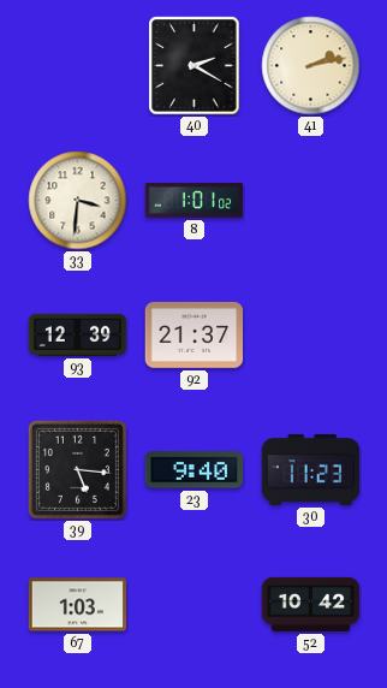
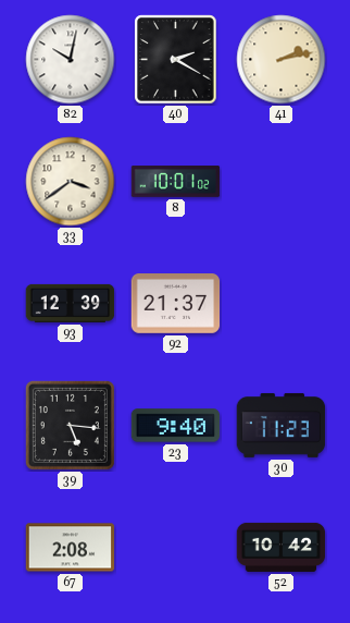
82: none -> 10:02 (71, 60)
33: 3:31 -> 3:39 (71, 182)
8: 1:01 -> 10:01 (176, 182)
67: 1:03 -> 2:08 (71, 548)
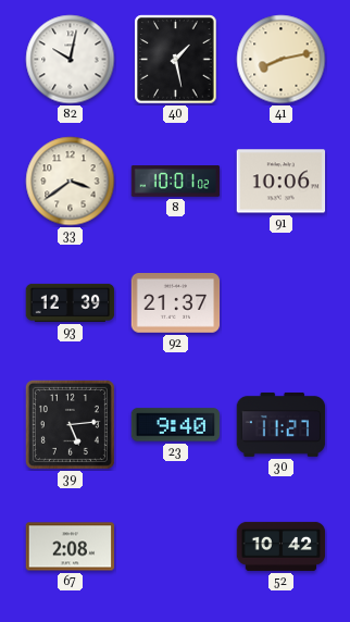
40: 2:20 -> 1:28 (176, 60)
41: 2:13 -> 8:13 (282, 60)
91: none -> 10:06 (282, 182)
39: 5:16 -> 5:14 (70, 424)
30: 11:23 -> 11:27 (282, 424)
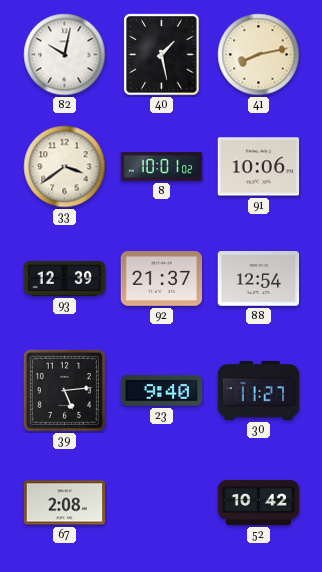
88: none -> 12:54 (259, 279)
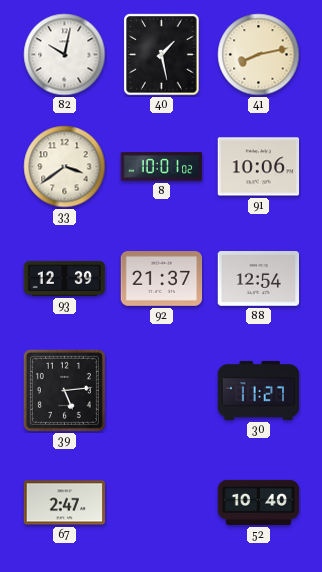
23: 9:40 -> none (162, 391)
67: 2:08 -> 2:47 (65, 503)
52: 10:42 -> 10:40 (259, 502)
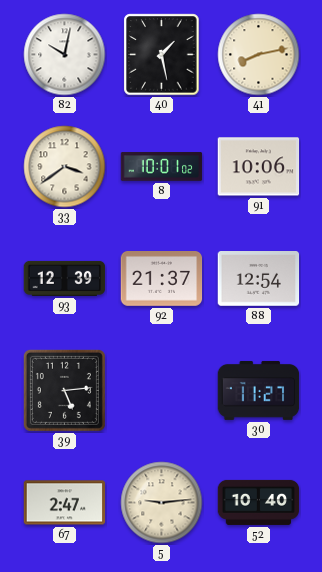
5: none -> 9:14 (162, 503)
